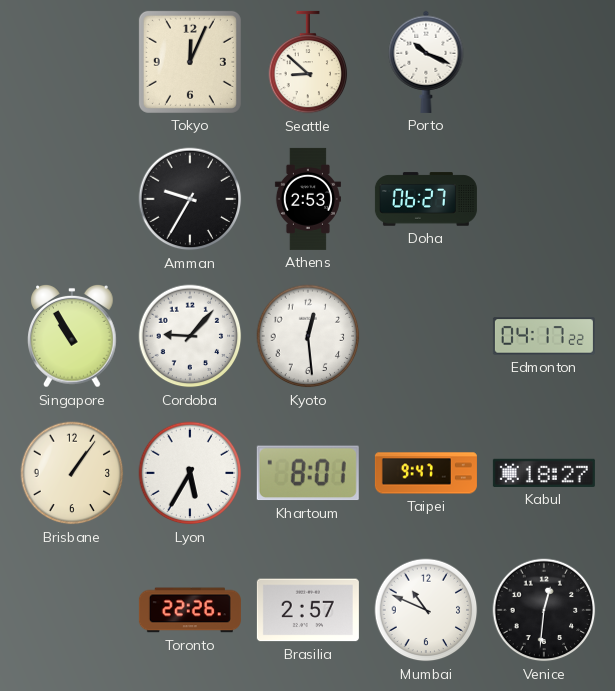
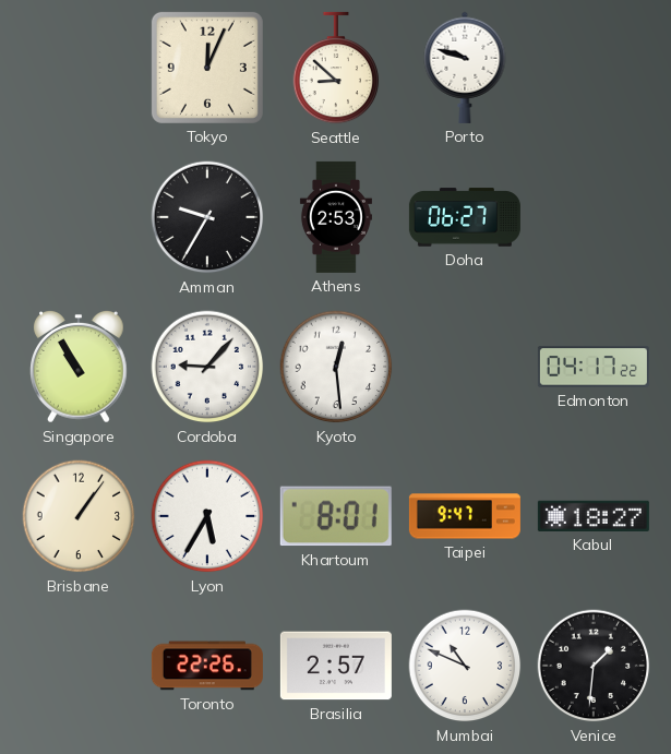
Porto: 10:19 -> 9:48 (465, 68)
Venice: 12:31 -> 1:31 (594, 666)
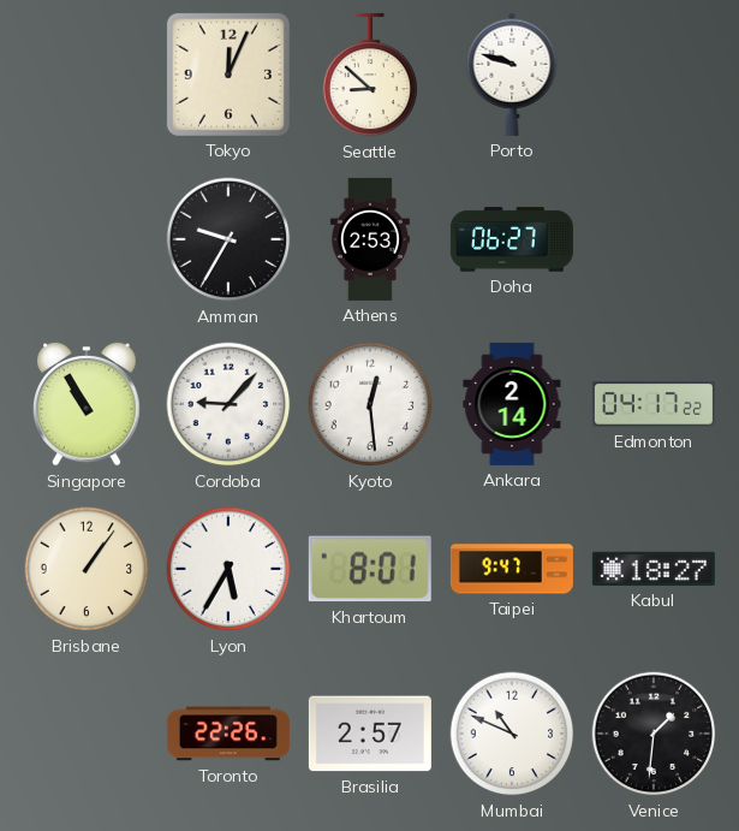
Ankara: none -> 2:14 (512, 404)
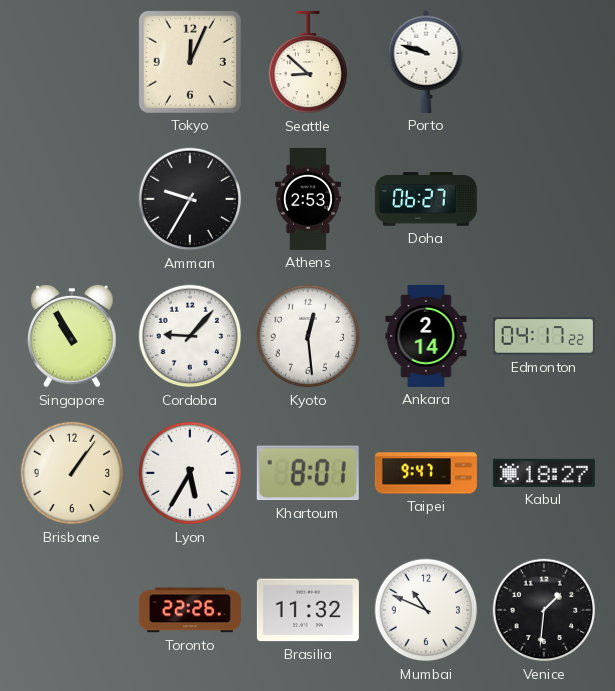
Brasilia: 2:57 -> 11:32 (308, 610)
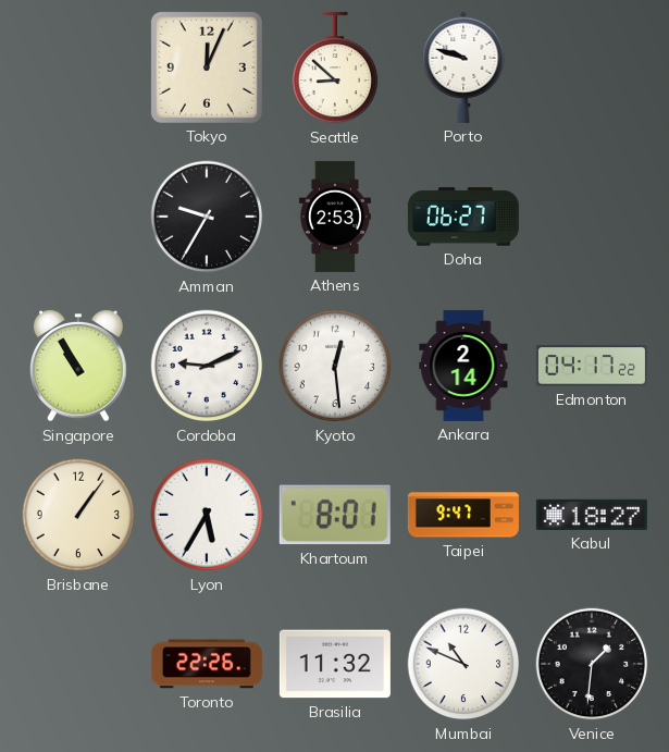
Cordoba: 9:07 -> 9:11 (207, 366)
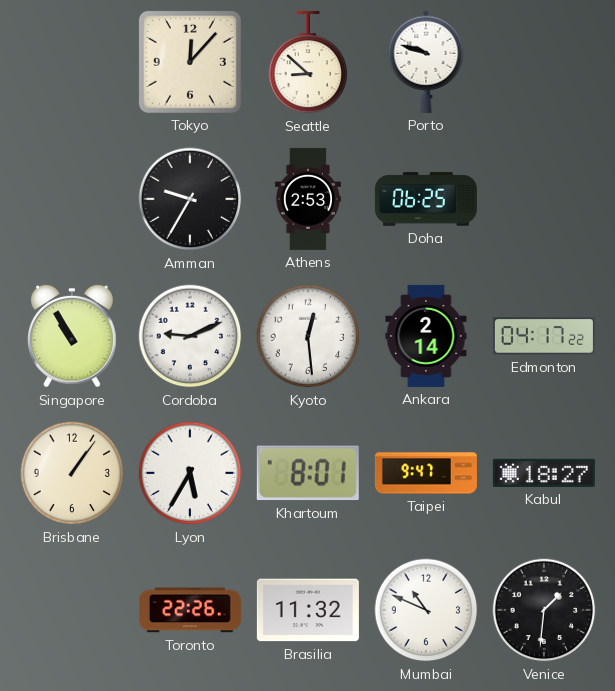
Tokyo: 12:04 -> 12:07 (190, 62)
Doha: 06:27 -> 06:25 (426, 199)
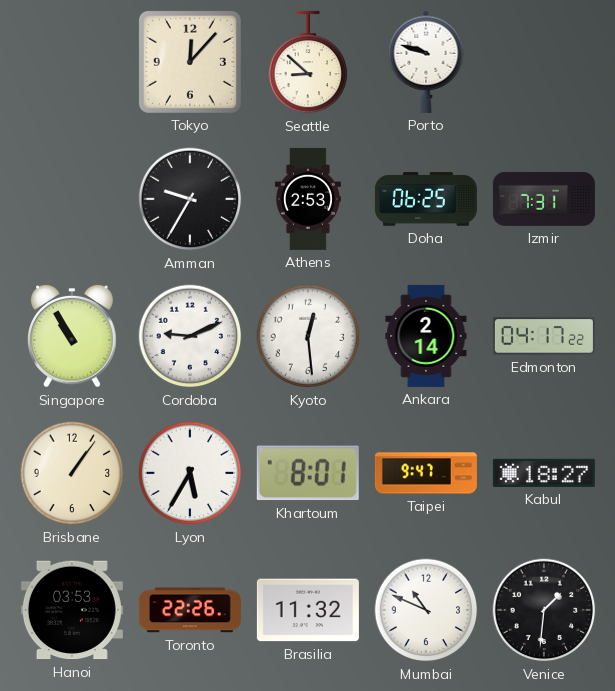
Izmir: none -> 7:31 (544, 199)
Hanoi: none -> 03:53 (72, 610)
